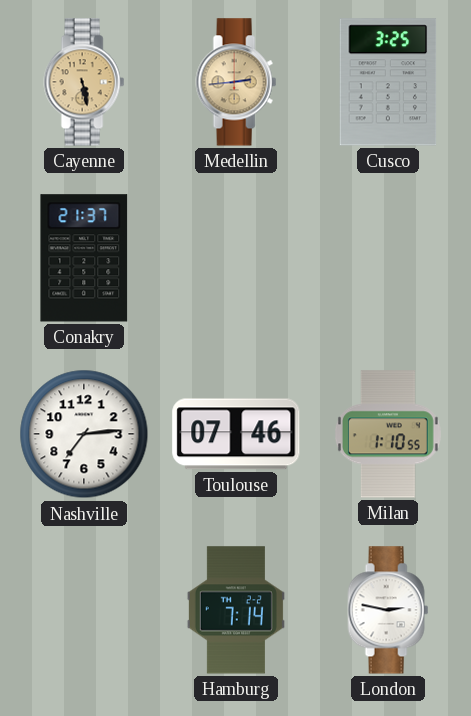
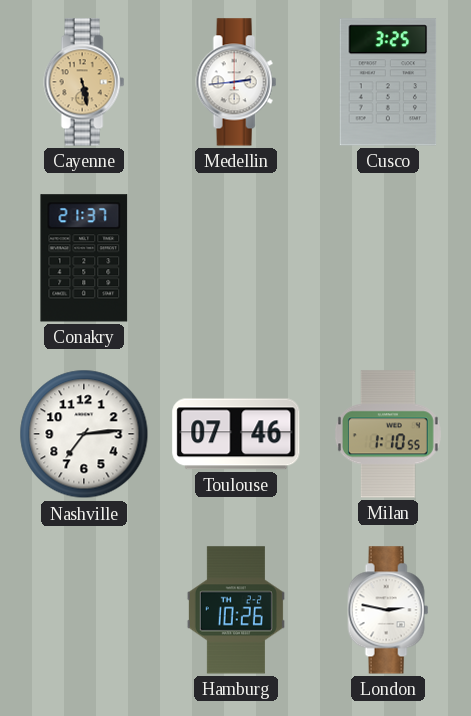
Medellin dial: champagne -> white (236, 82)
Hamburg: 7:14 -> 10:26 (236, 610)
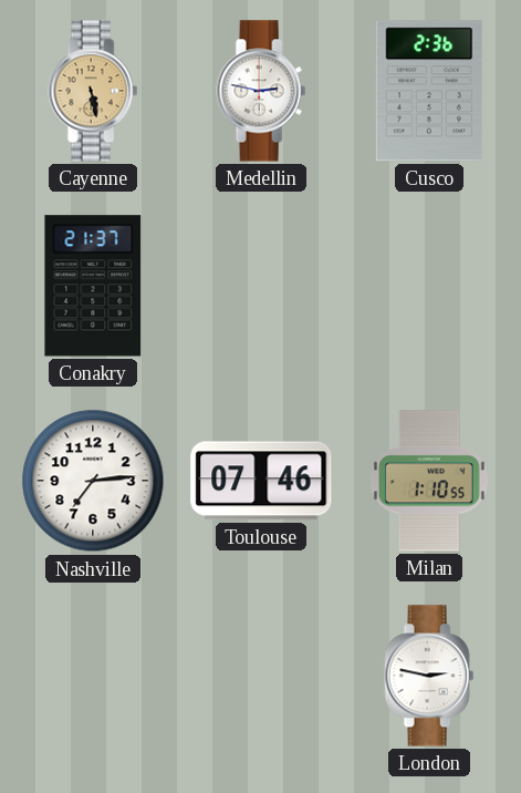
Medellin: 2:44 -> 2:47 (261, 91)
Cusco: 3:25 -> 2:36 (429, 91)
Hamburg: 10:26 -> none (236, 610)
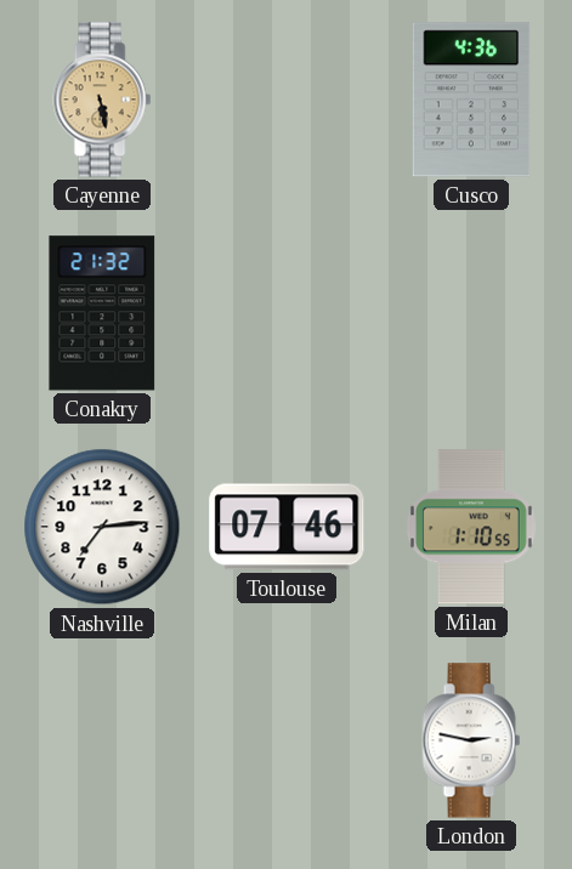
Medellin: 2:47 -> none (261, 91)
Cusco: 2:36 -> 4:36 (471, 100)
Conakry: 21:37 -> 21:32 (102, 313)
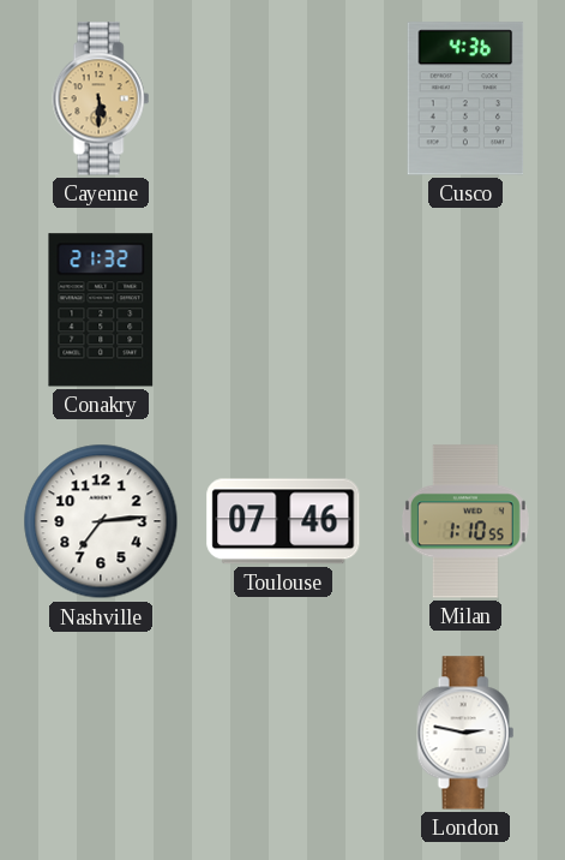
Cayenne: 5:28 -> 5:30 (101, 98)
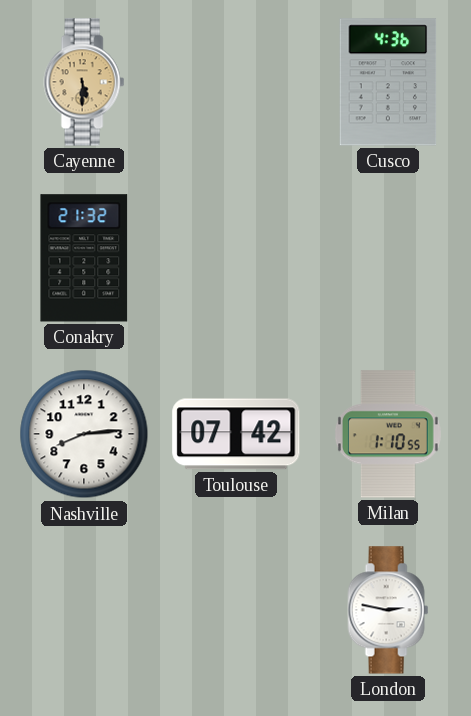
Nashville: 7:14 -> 8:14 (84, 434)
Toulouse: 07:46 -> 07:42 (236, 434)
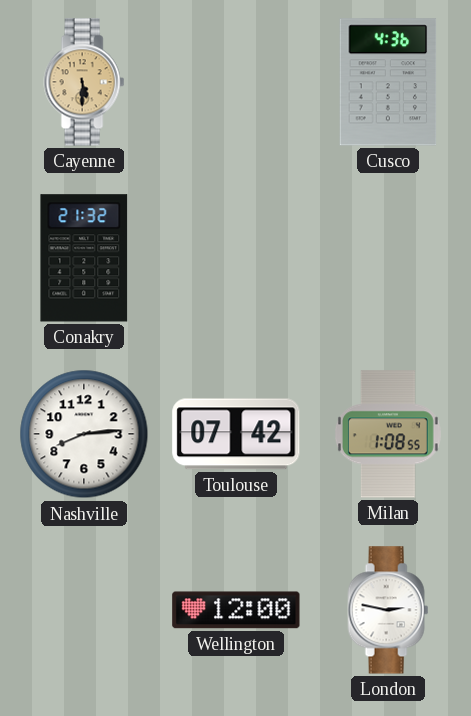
Milan: 1:10 -> 1:08 (388, 434)
Wellington: none -> 12:00 (236, 610)
